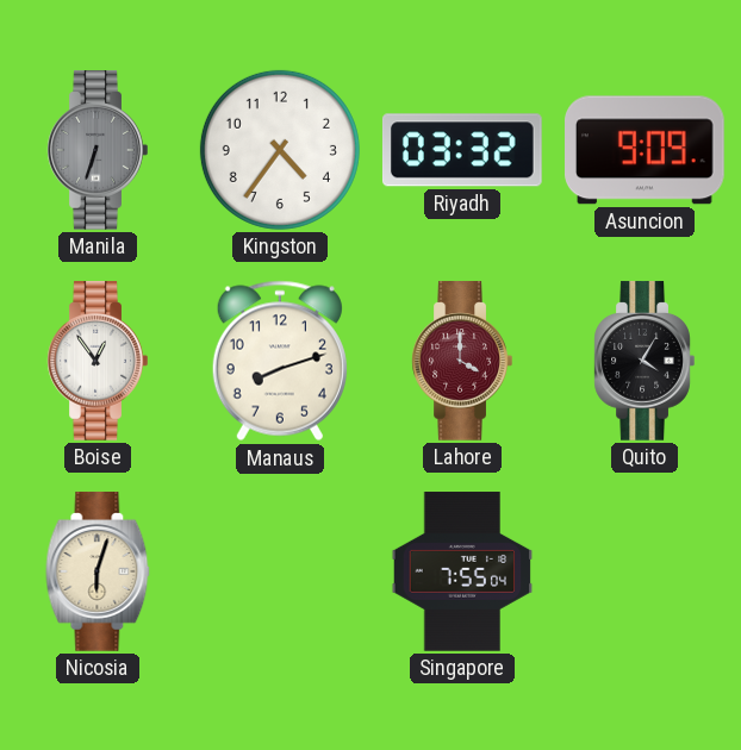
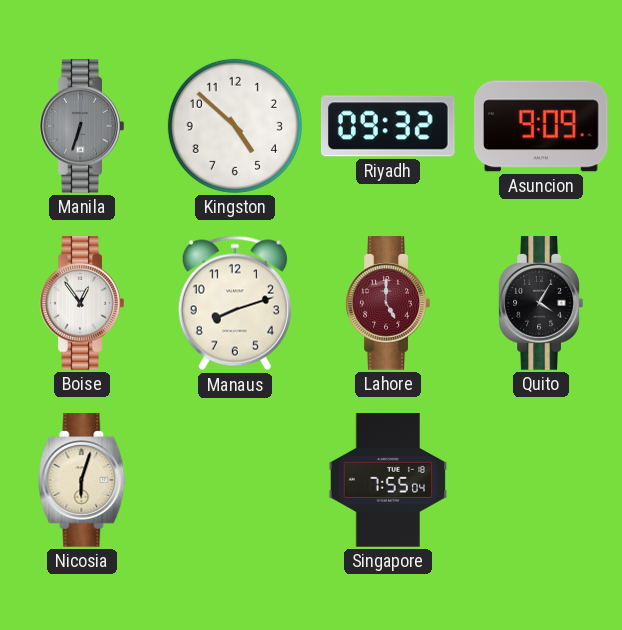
Kingston: 4:36 -> 4:52 (235, 126)
Riyadh: 03:32 -> 09:32 (388, 126)
Lahore: 4:00 -> 5:00 (388, 303)
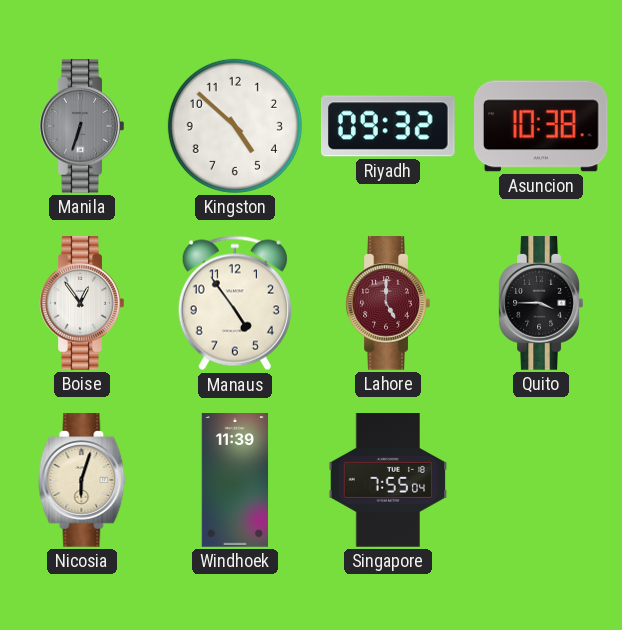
Asuncion: 9:09 -> 10:38 (542, 126)
Manaus: 8:12 -> 4:54 (235, 303)
Quito: 4:05 -> 3:45 (541, 303)
Windhoek: none -> 11:39 (235, 480)
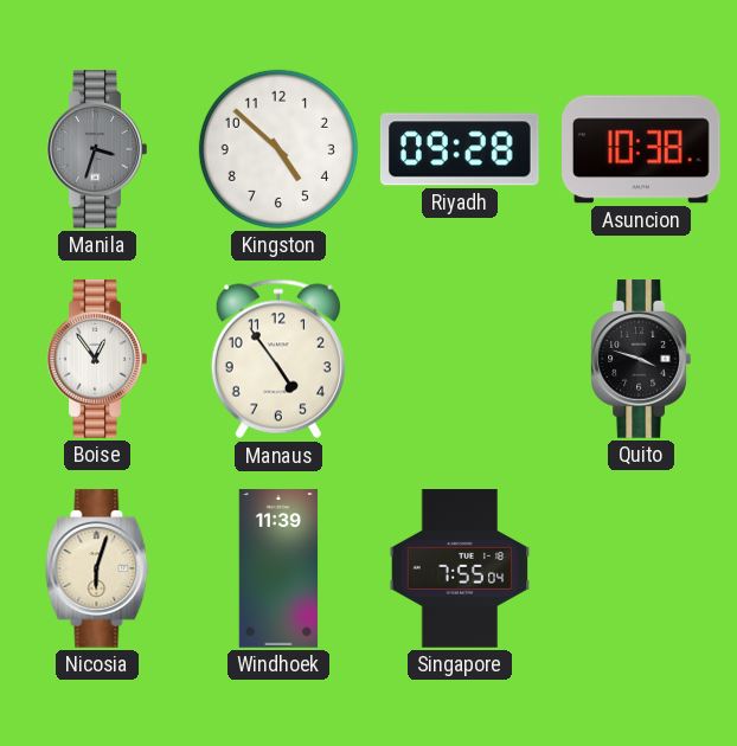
Manila: 6:33 -> 3:33 (97, 149)
Riyadh: 09:32 -> 09:28 (460, 149)
Lahore: 5:00 -> none (388, 303)
Quito: 3:45 -> 3:48 (641, 359)
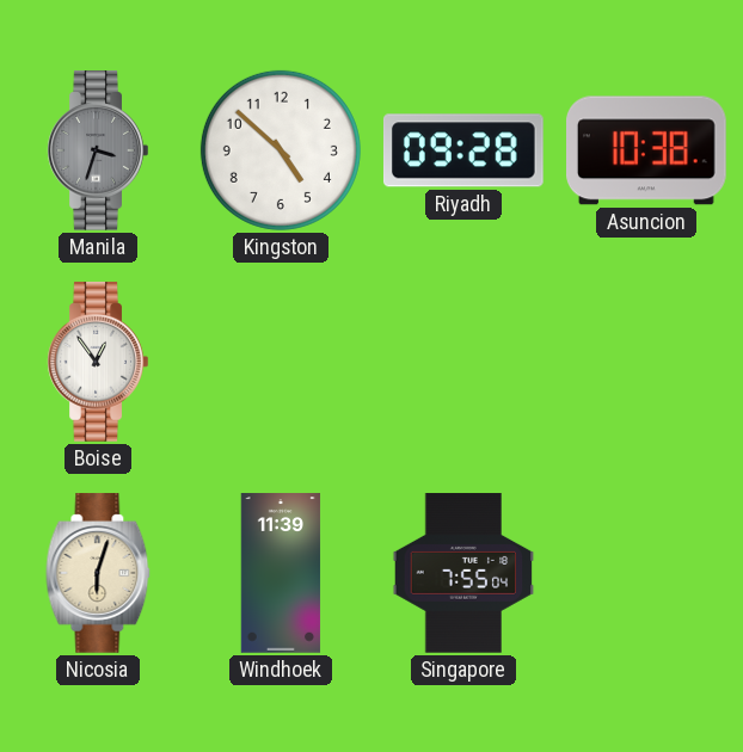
Manaus: 4:54 -> none (278, 359)
Quito: 3:48 -> none (641, 359)
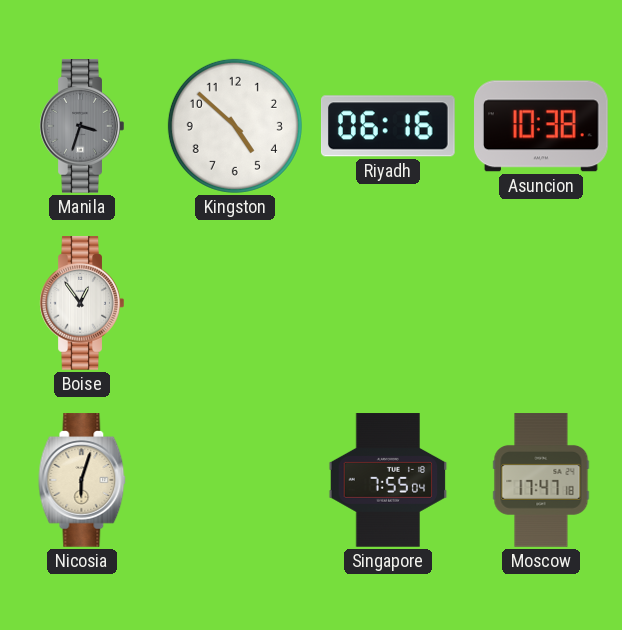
Riyadh: 09:28 -> 06:16 (388, 126)
Windhoek: 11:39 -> none (281, 573)
Moscow: none -> 17:47 (541, 480)
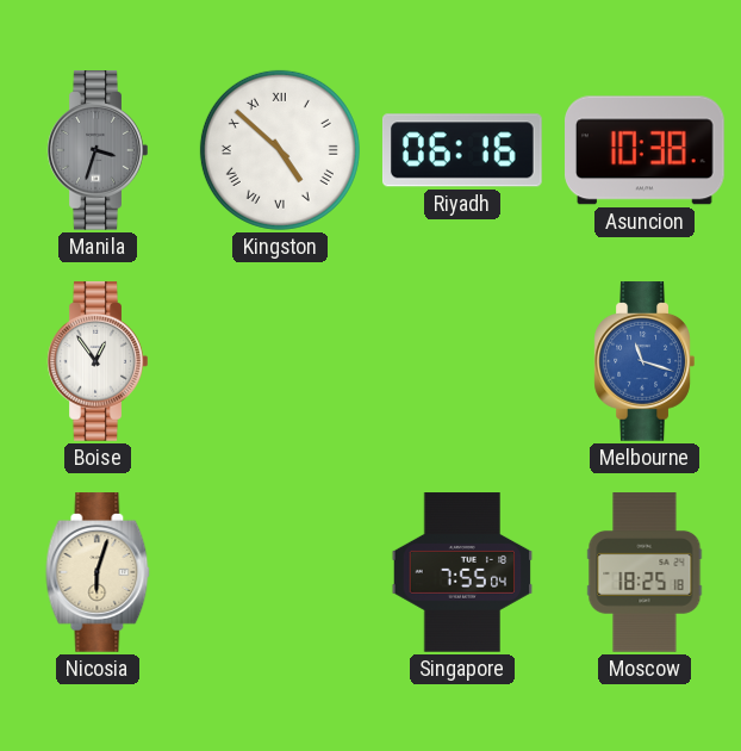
Kingston numerals: Arabic -> Roman (280, 150)
Melbourne: none -> 11:18 (645, 361)
Moscow: 17:47 -> 18:25 (645, 572)
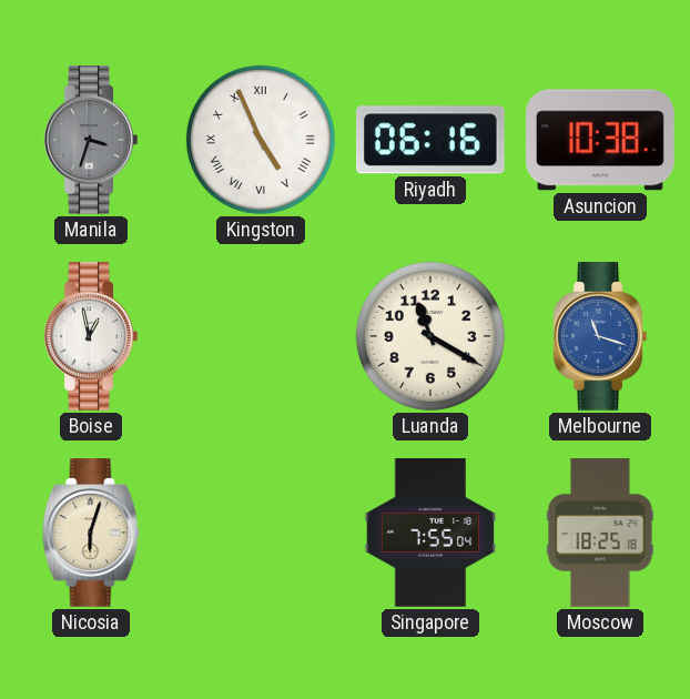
Kingston: 4:52 -> 4:56 (261, 140)
Boise: 12:54 -> 12:58 (91, 336)
Luanda: none -> 11:20 (430, 336)
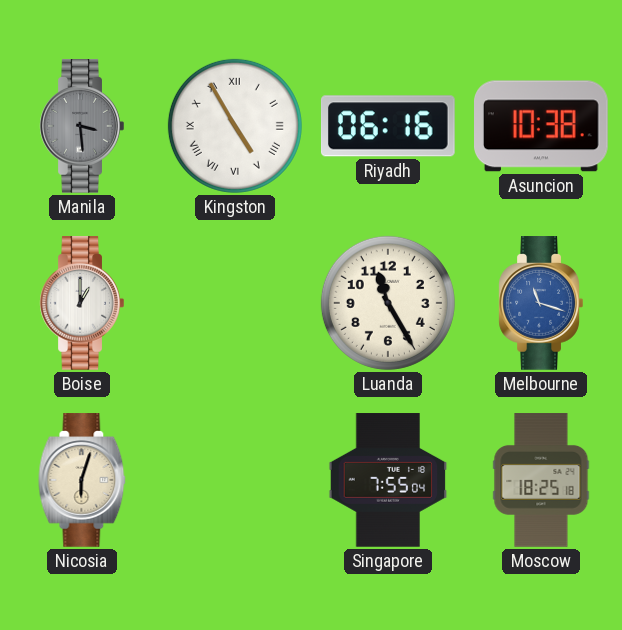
Manila: 3:33 -> 3:29 (82, 126)
Kingston: 4:56 -> 4:55 (235, 126)
Boise: 12:58 -> 1:00 (82, 303)
Luanda: 11:20 -> 11:25 (388, 303)
